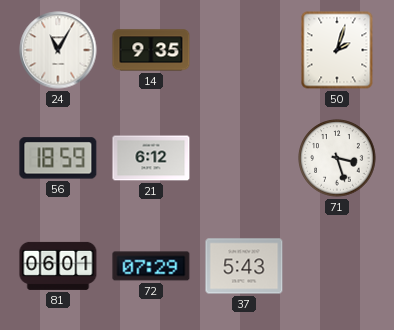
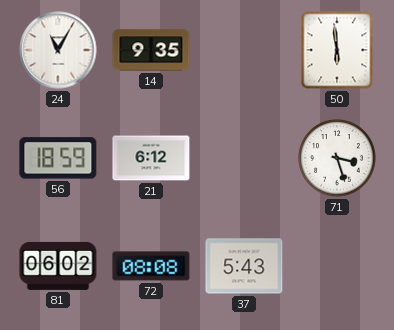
50: 2:03 -> 5:59 (337, 50)
81: 06:01 -> 06:02 (58, 266)
72: 07:29 -> 08:08 (151, 266)
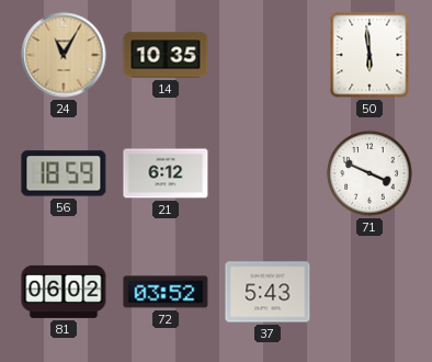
24 dial: white -> champagne (64, 55)
14: 9:35 -> 10:35 (166, 55)
71: 3:27 -> 3:49 (370, 173)
72: 08:08 -> 03:52 (166, 292)
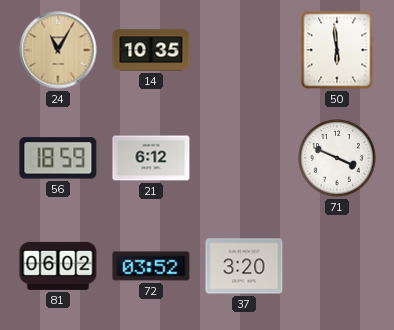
37: 5:43 -> 3:20 (244, 266)
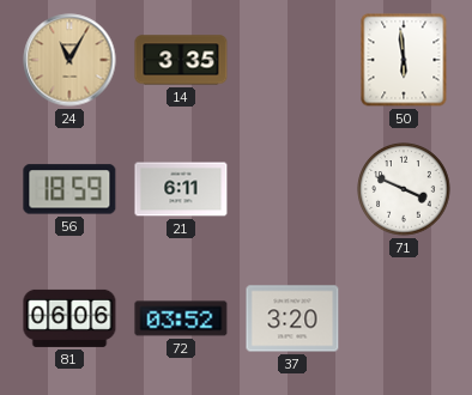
14: 10:35 -> 3:35 (181, 60)
21: 6:12 -> 6:11 (181, 189)
81: 06:02 -> 06:06 (69, 318)
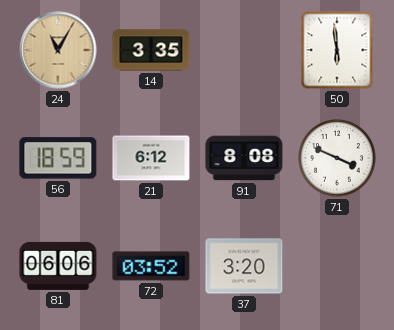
21: 6:11 -> 6:12 (151, 158)
91: none -> 8:08 (244, 158)
